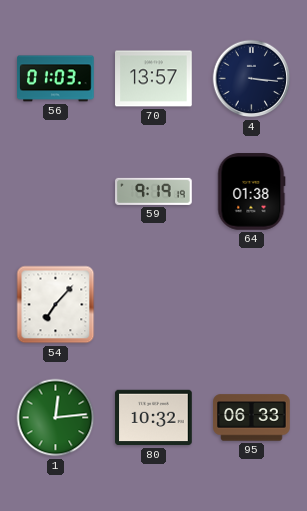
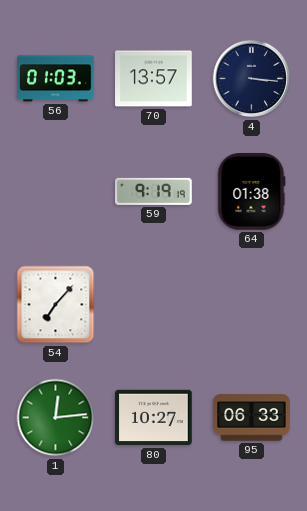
80: 10:32 -> 10:27 (154, 418)
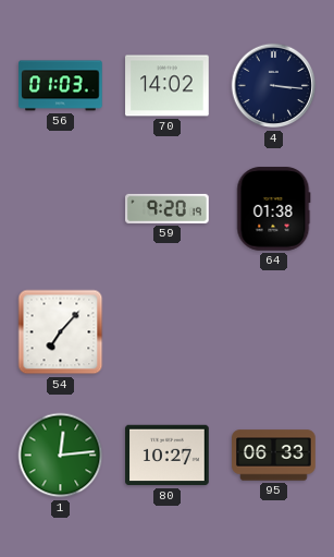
70: 13:57 -> 14:02 (168, 86)
59: 9:19 -> 9:20 (168, 208)
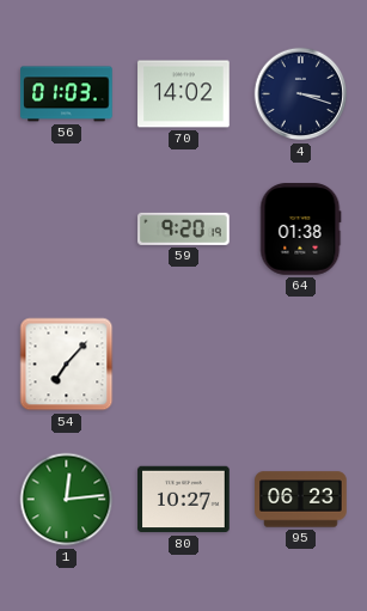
4: 3:16 -> 3:18 (301, 94)
95: 06:33 -> 06:23 (301, 500)
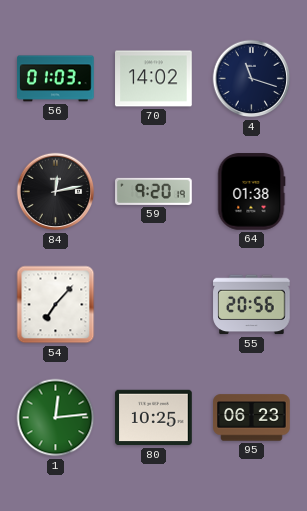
4: 3:18 -> 11:18 (252, 79)
84: none -> 12:13 (56, 192)
55: none -> 20:56 (252, 305)
80: 10:27 -> 10:25 (154, 418)
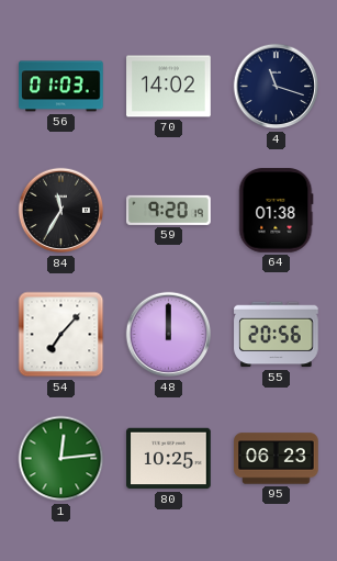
84: 12:13 -> 11:35 (61, 211)
48: none -> 12:00 (169, 335)
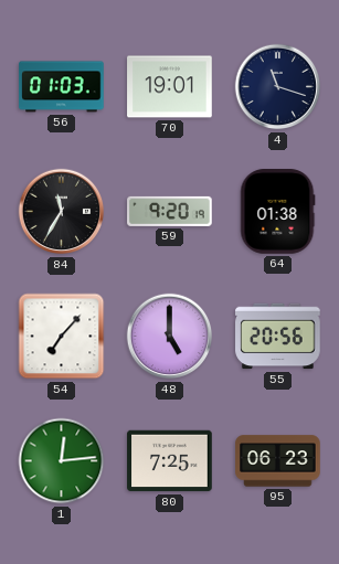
70: 14:02 -> 19:01 (170, 87)
48: 12:00 -> 5:00 (170, 337)
80: 10:25 -> 7:25 (170, 461)
